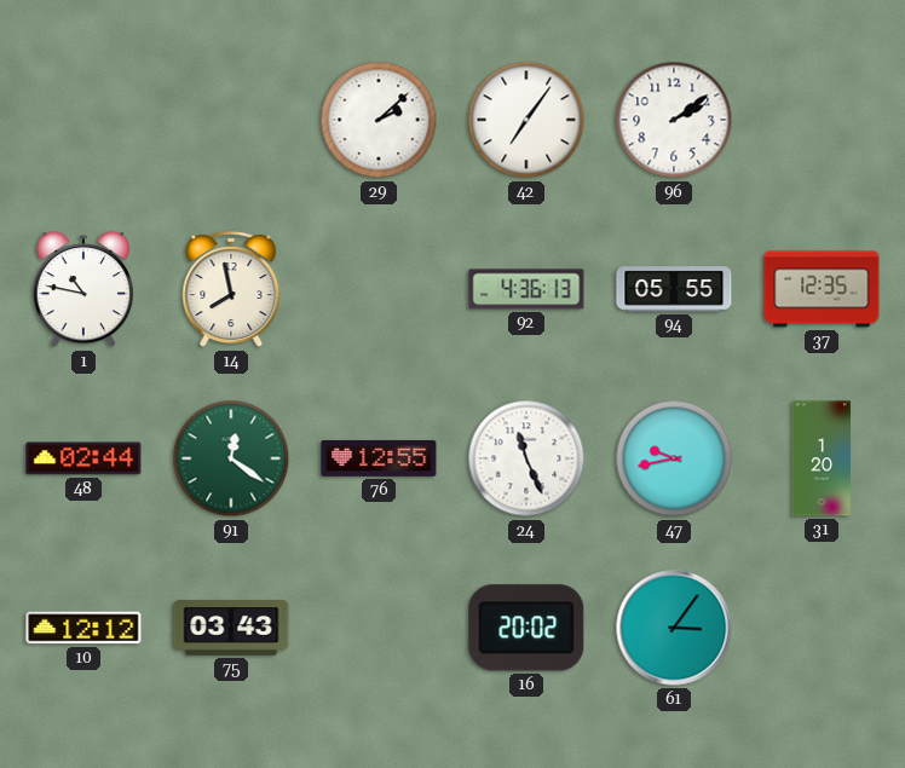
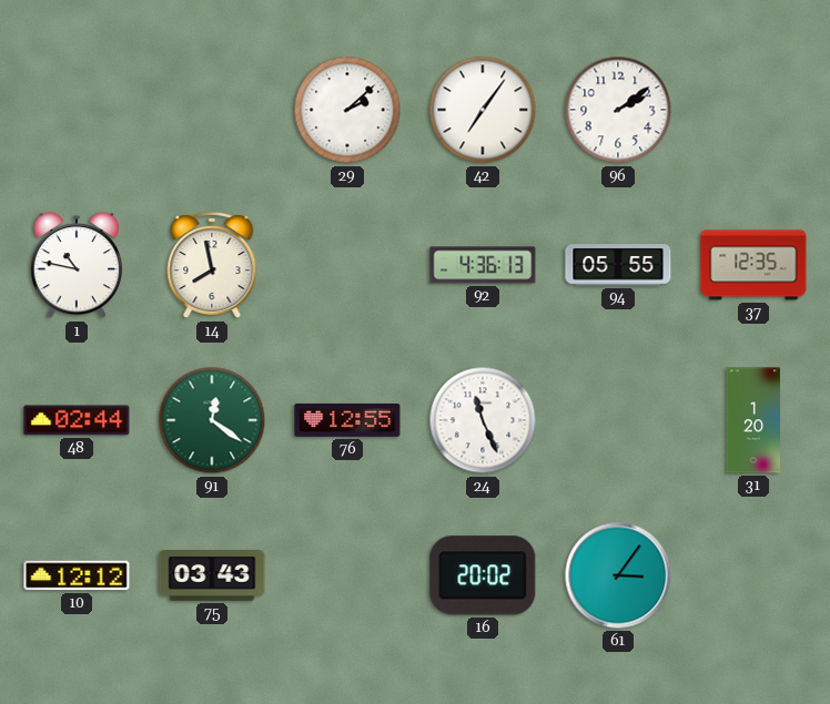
47: 9:43 -> none (674, 458)
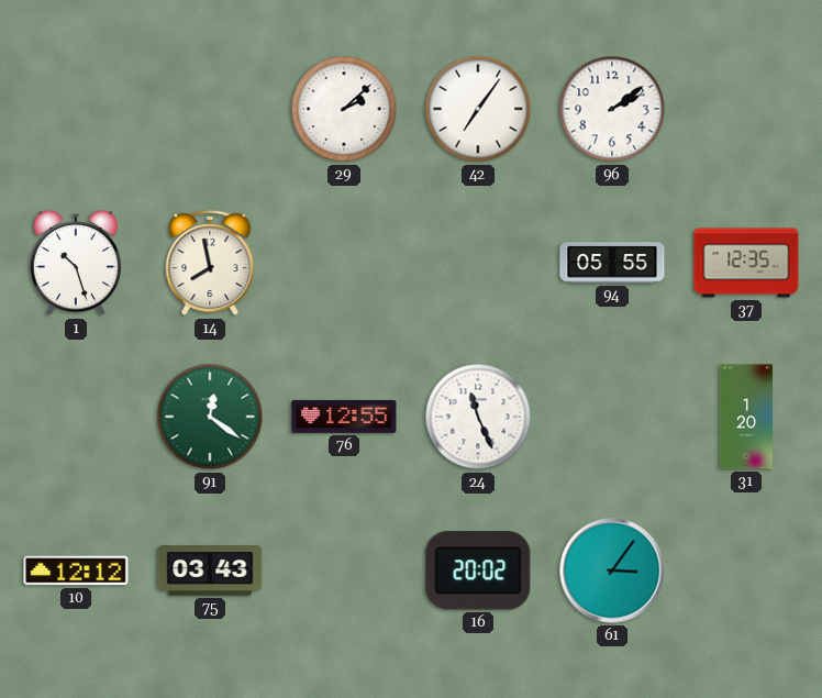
1: 10:47 -> 10:27 (76, 263)
92: 4:36 -> none (483, 265)
48: 02:44 -> none (77, 420)
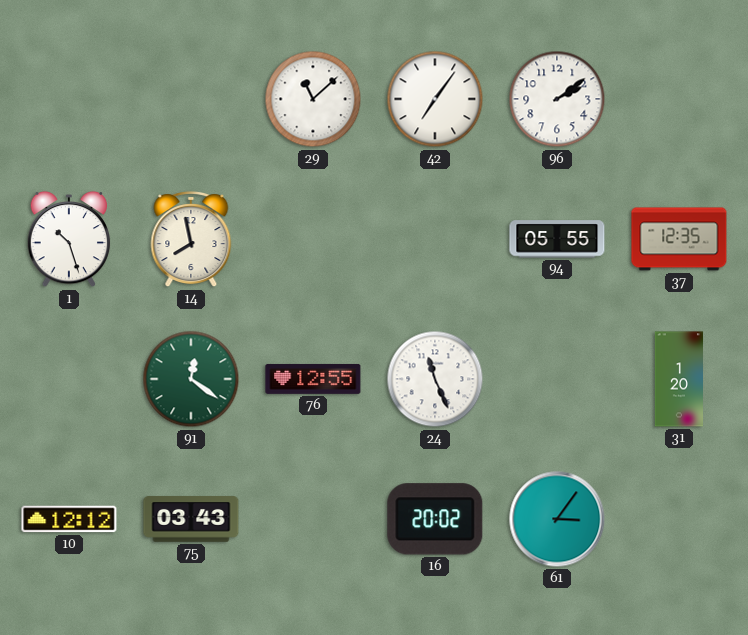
29: 2:08 -> 11:08 (313, 99)
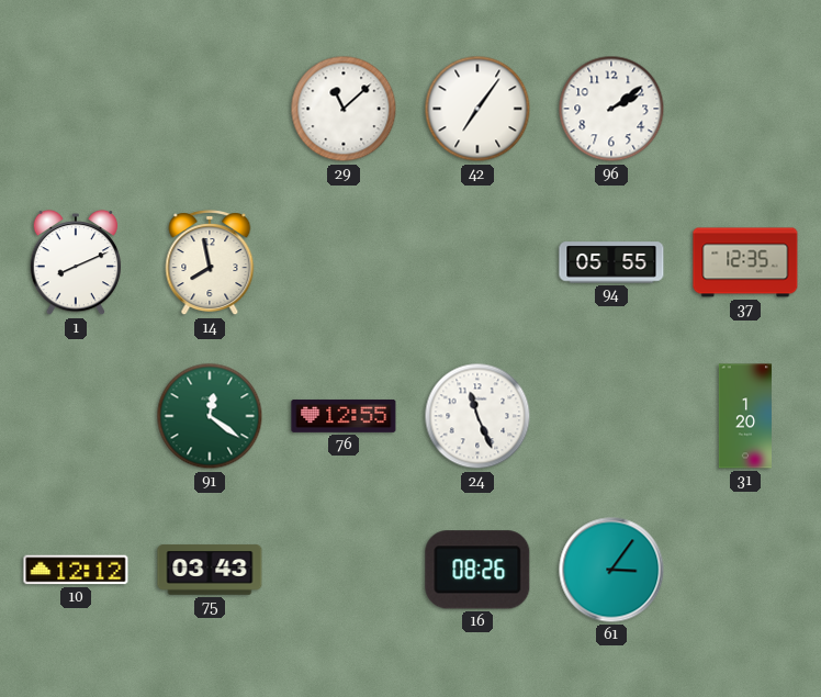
1: 10:27 -> 8:11 (76, 262)
16: 20:02 -> 08:26 (477, 570)
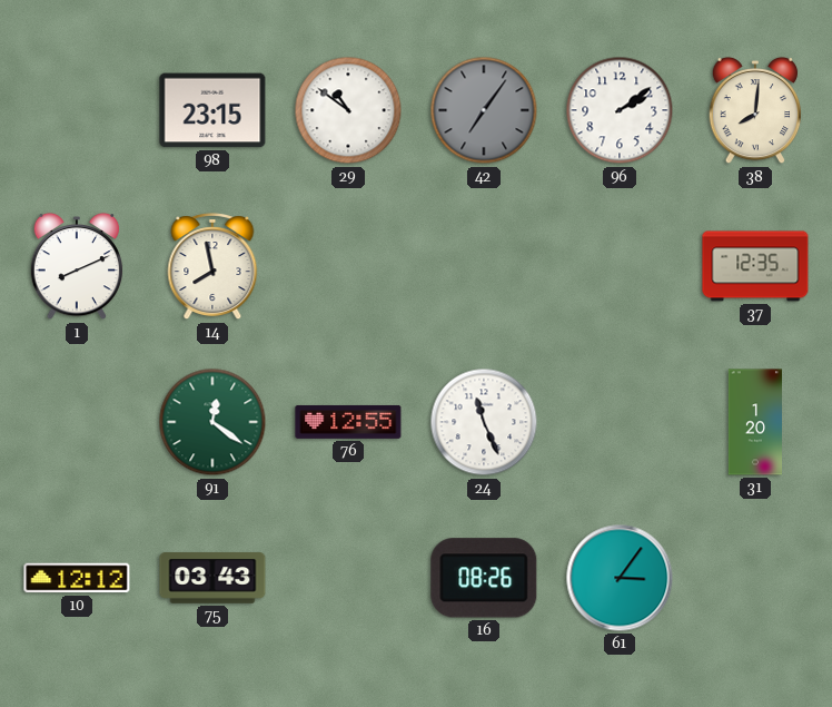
98: none -> 23:15 (212, 110)
29: 11:08 -> 10:51 (348, 110)
42 dial: white -> grey (484, 110)
38: none -> 8:01 (755, 110)
94: 05:55 -> none (611, 262)
